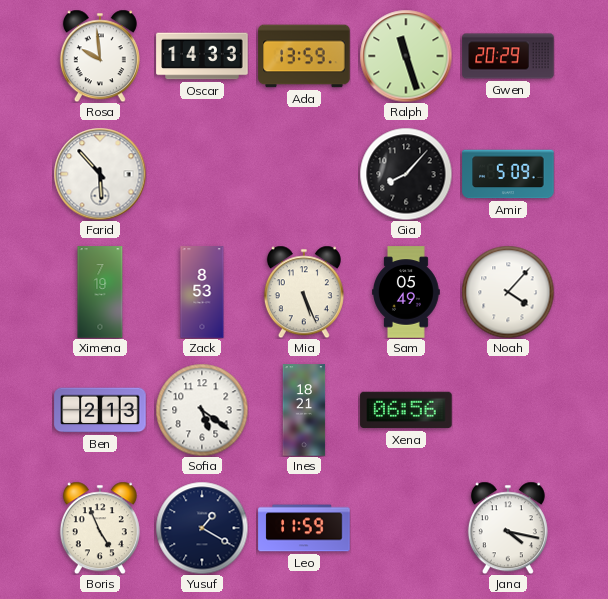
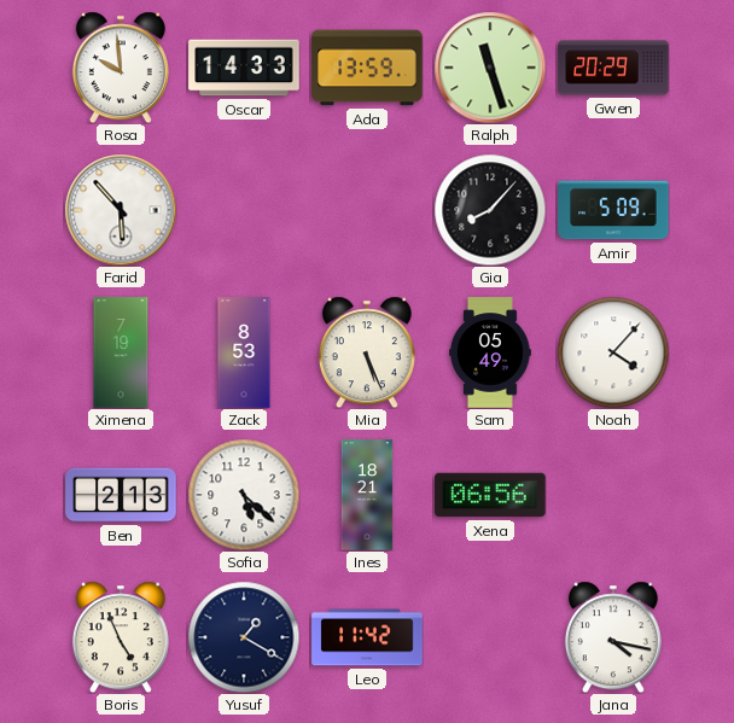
Sofia: 5:21 -> 5:22 (244, 495)
Leo: 11:59 -> 11:42 (367, 637)
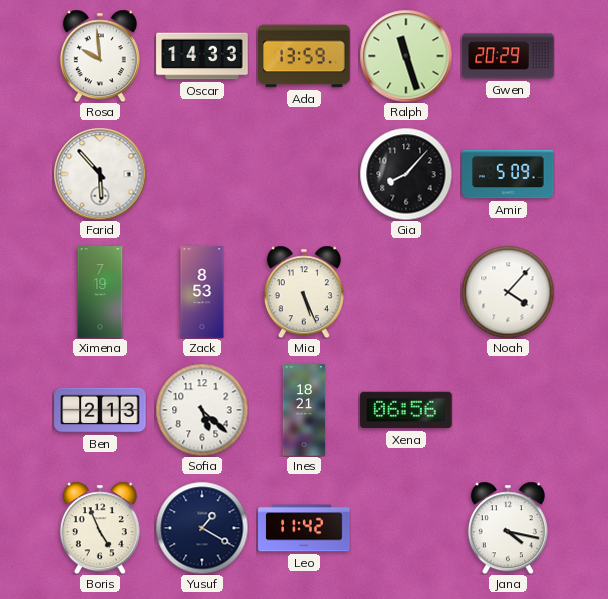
Sam: 05:49 -> none (491, 352)
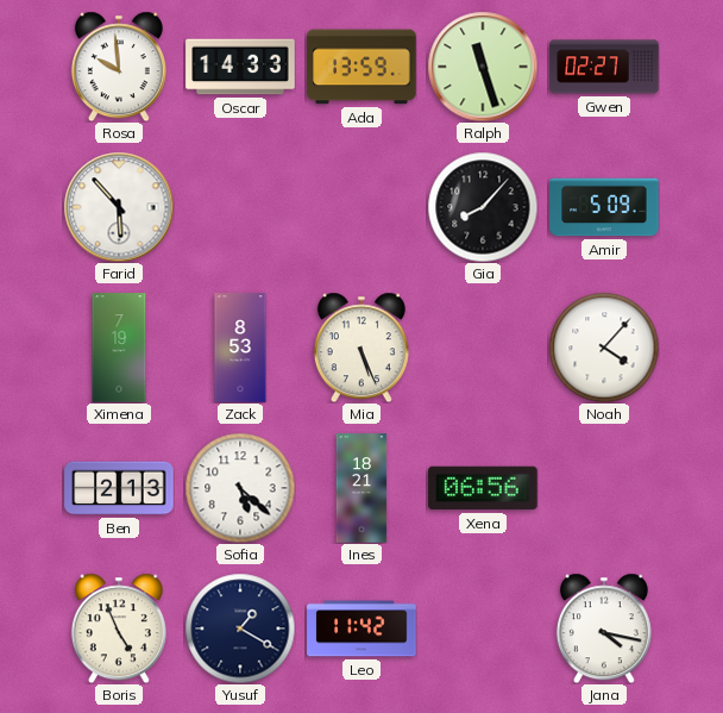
Gwen: 20:29 -> 02:27 (604, 67)
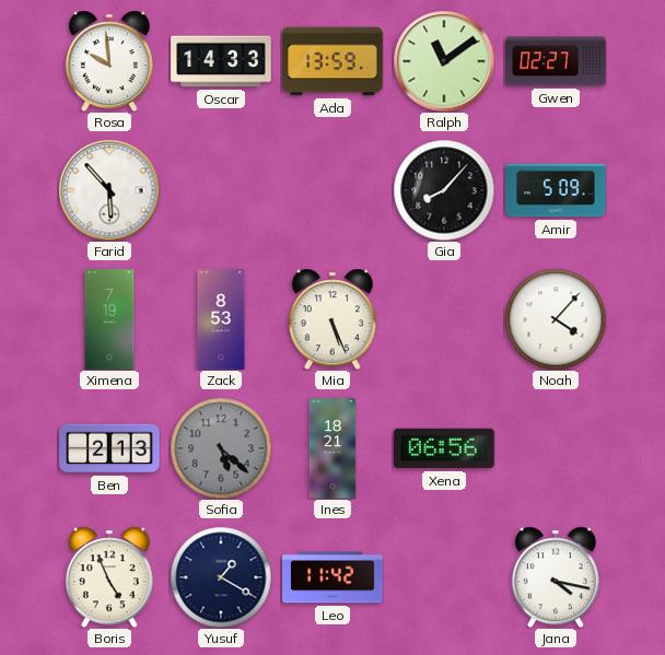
Ralph: 11:27 -> 11:09 (444, 61)
Sofia dial: white -> grey (221, 448)
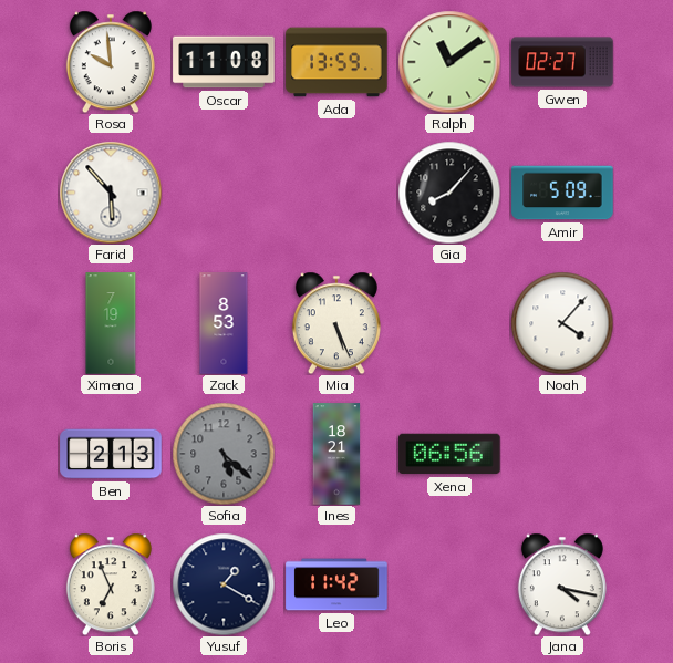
Oscar: 14:33 -> 11:08 (224, 62)
Boris: 4:56 -> 6:56 (111, 584)
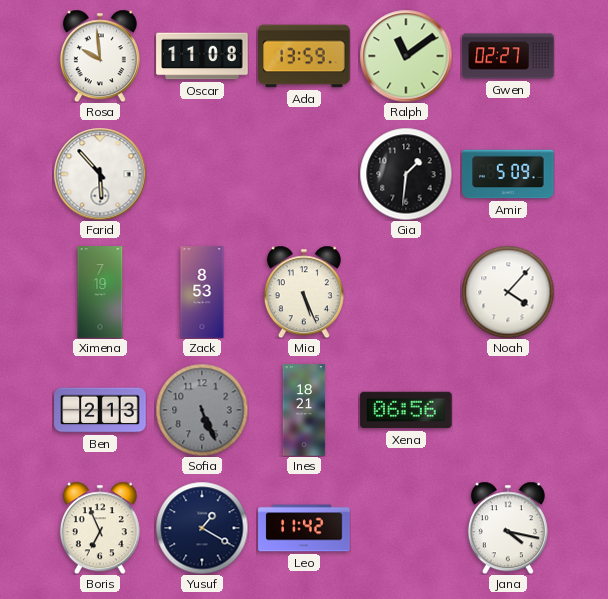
Gia: 8:07 -> 1:31 (406, 174)
Sofia: 5:22 -> 5:26 (202, 410)
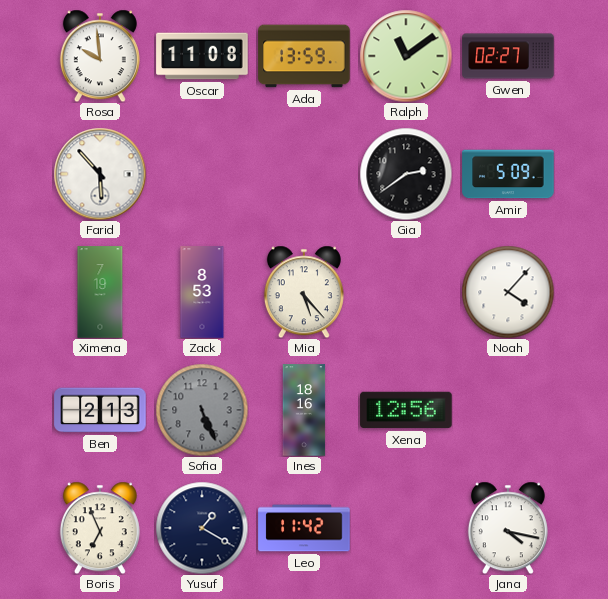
Gia: 1:31 -> 2:39 (406, 174)
Mia: 5:26 -> 5:23 (304, 292)
Ines: 18:21 -> 18:16 (304, 410)
Xena: 06:56 -> 12:56 (406, 410)
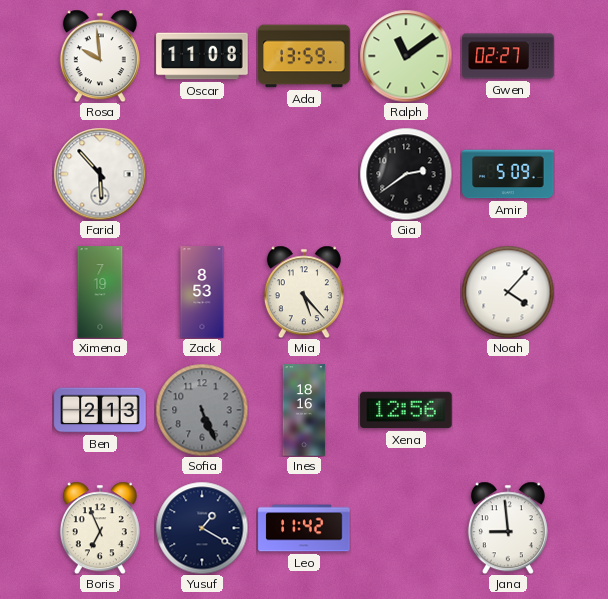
Jana: 4:17 -> 8:59 (508, 528)
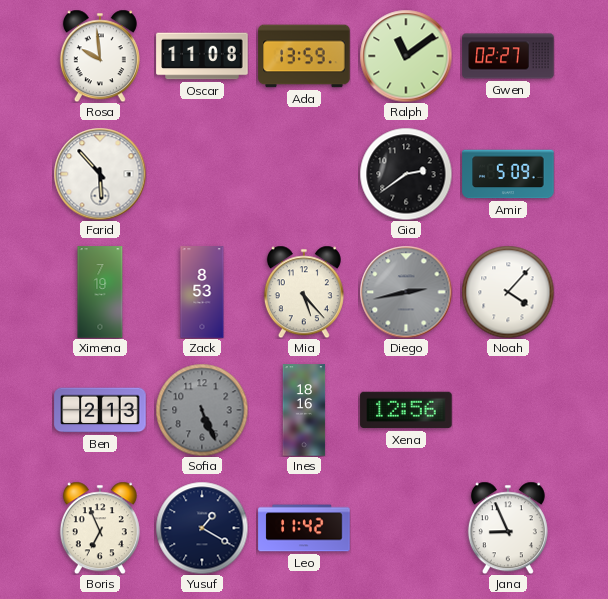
Diego: none -> 2:43 (406, 292)
Jana: 8:59 -> 8:56 (508, 528)
